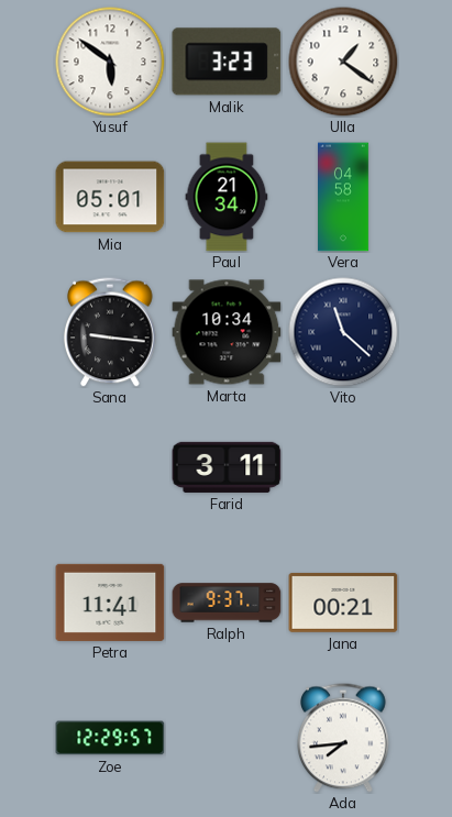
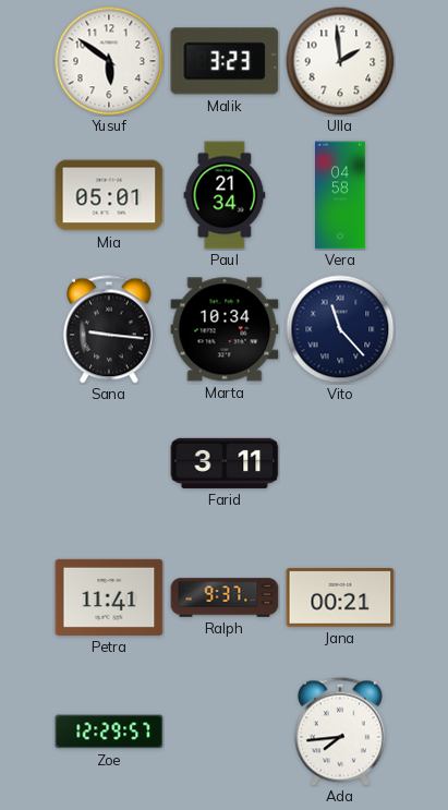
Ulla: 1:21 -> 1:59 (340, 61)
Vito: 11:22 -> 11:23 (340, 329)
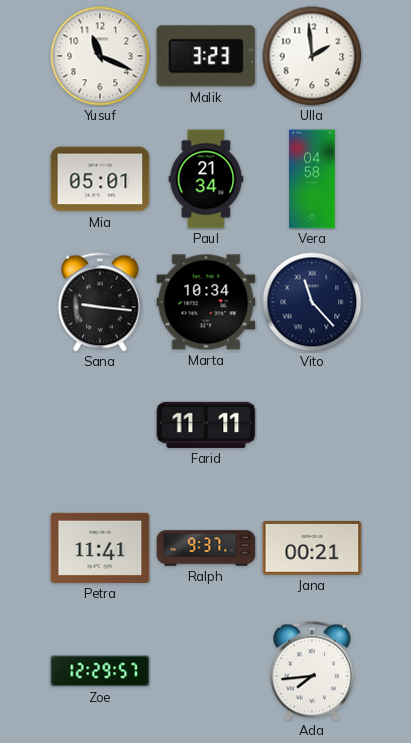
Yusuf: 5:51 -> 11:19 (100, 56)
Farid: 3:11 -> 11:11 (206, 425)
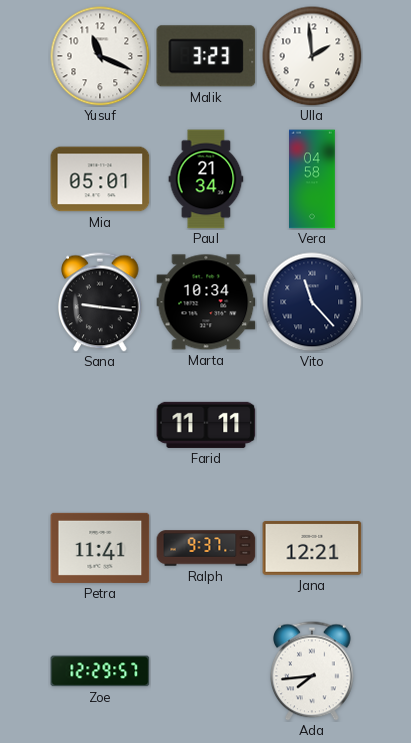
Jana: 00:21 -> 12:21 (312, 548)
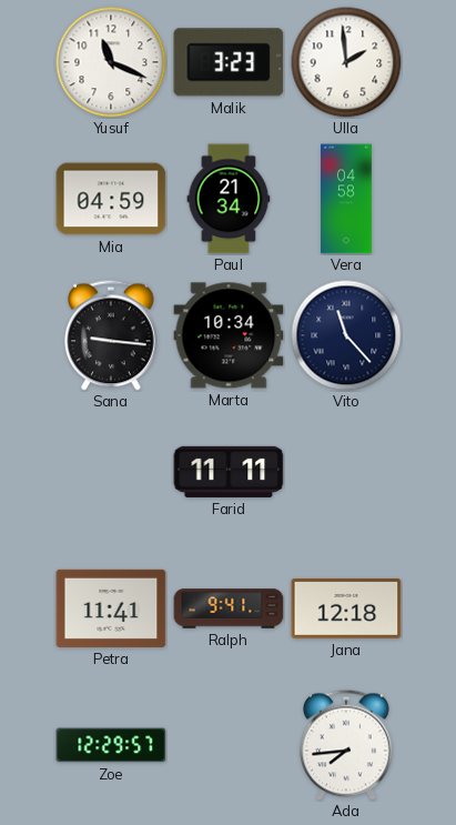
Mia: 05:01 -> 04:59 (111, 199)
Ralph: 9:37 -> 9:41 (229, 608)
Jana: 12:21 -> 12:18 (346, 608)
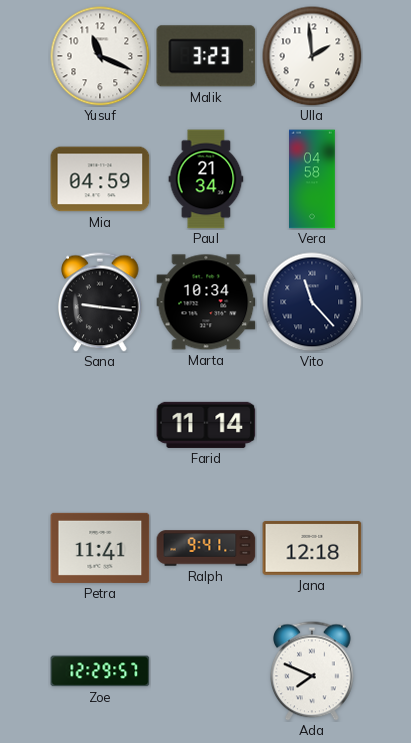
Farid: 11:11 -> 11:14 (206, 425)
Ada: 7:44 -> 7:49 (312, 671)
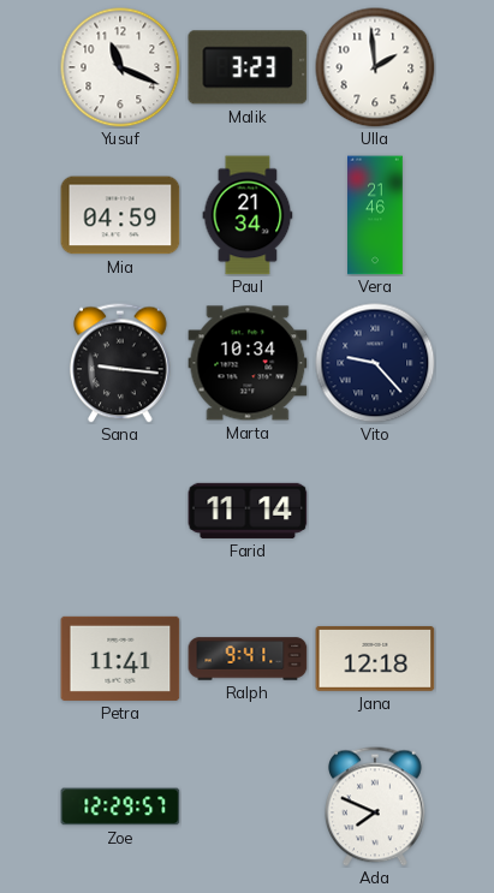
Vera: 04:58 -> 21:46 (376, 215)
Vito: 11:23 -> 9:23 (375, 363)
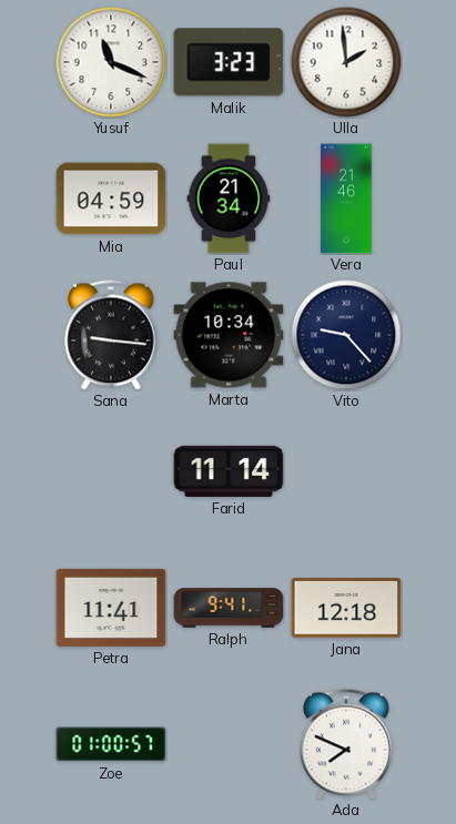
Zoe: 12:29 -> 01:00 (111, 744)
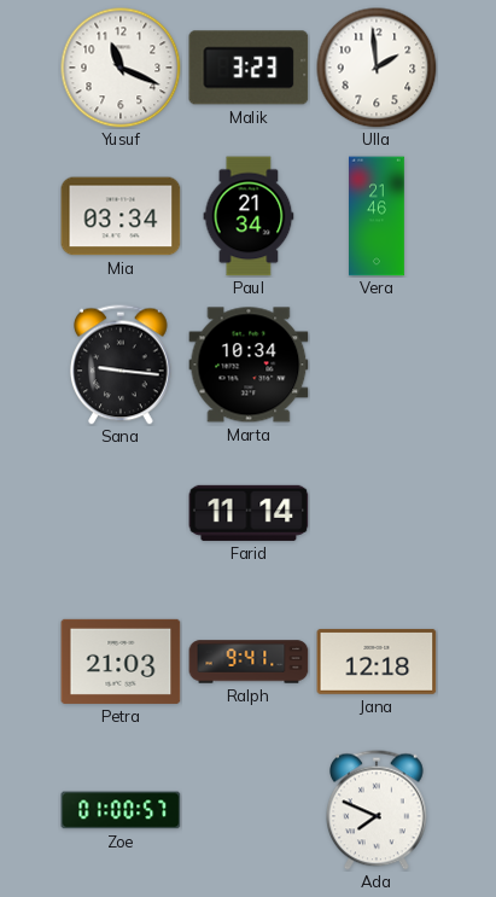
Mia: 04:59 -> 03:34 (121, 216)
Vito: 9:23 -> none (346, 335)
Petra: 11:41 -> 21:03 (121, 662)
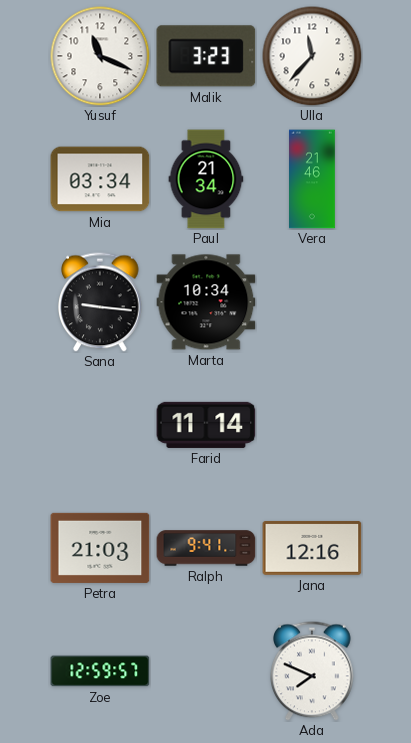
Ulla: 1:59 -> 11:37 (312, 56)
Jana: 12:18 -> 12:16 (312, 548)
Zoe: 01:00 -> 12:59 (100, 671)
